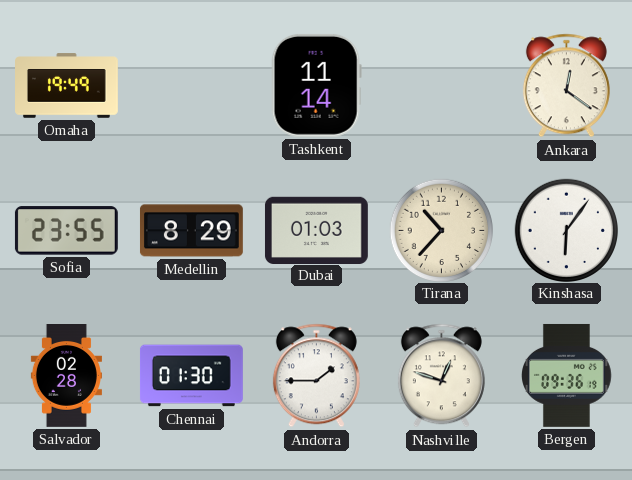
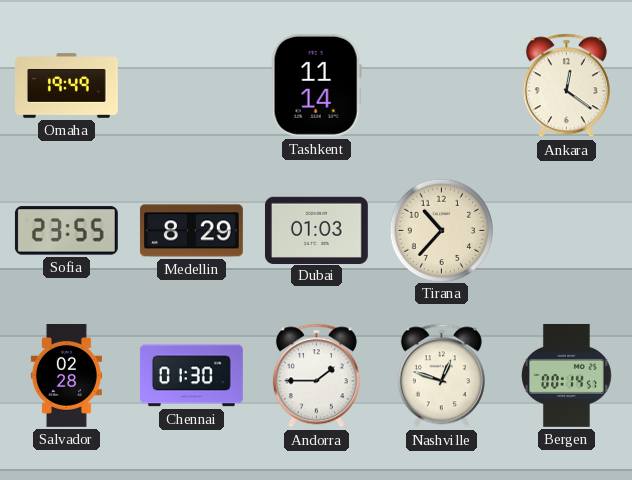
Kinshasa: 6:06 -> none (566, 230)
Bergen: 09:36 -> 00:14 (567, 375)
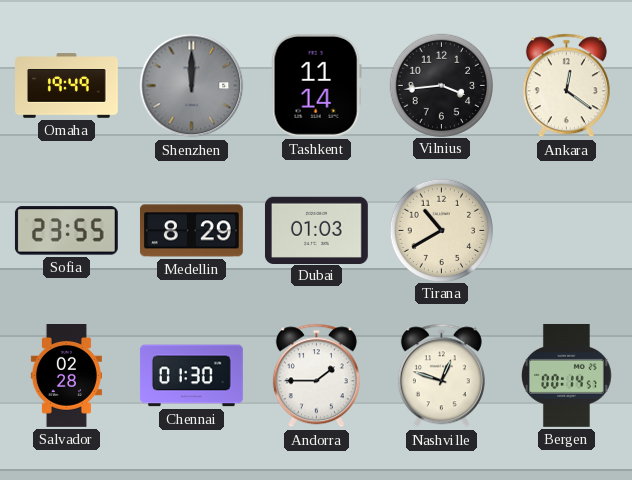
Shenzhen: none -> 12:00 (192, 86)
Vilnius: none -> 3:44 (441, 85)
Tirana: 10:37 -> 10:40 (441, 230)
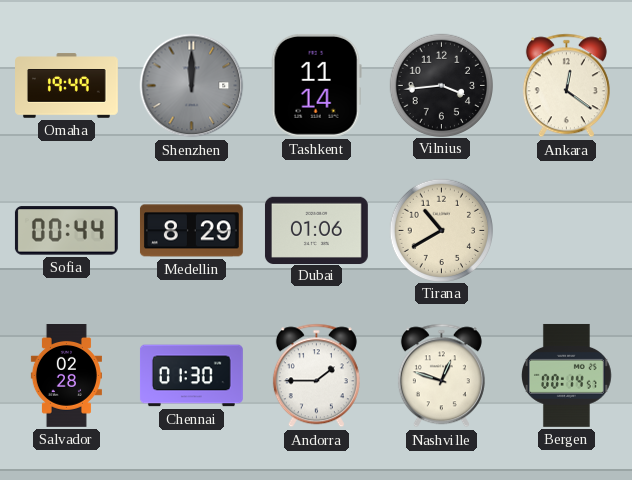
Sofia: 23:55 -> 00:44 (66, 231)
Dubai: 01:03 -> 01:06 (316, 230)
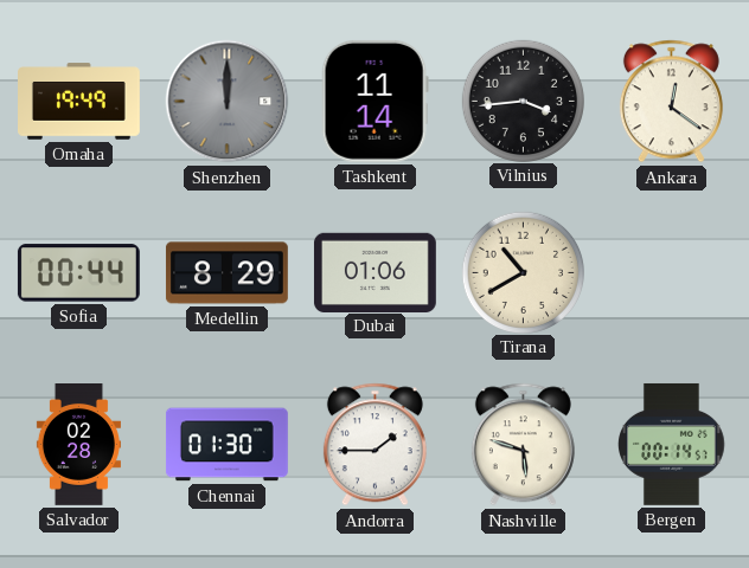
Nashville: 12:48 -> 5:48 (523, 445)
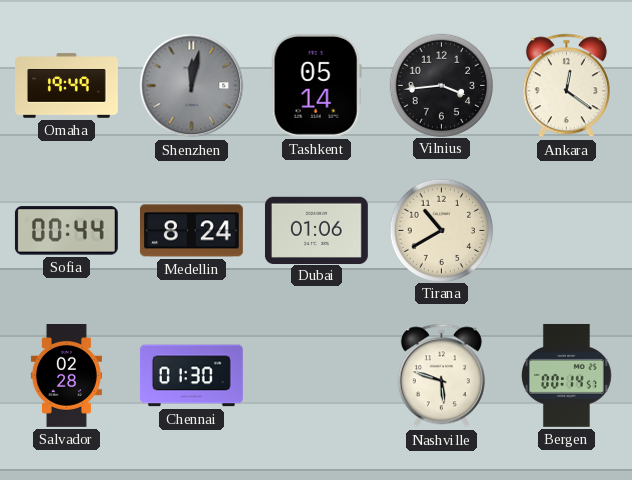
Shenzhen: 12:00 -> 12:02 (192, 86)
Tashkent: 11:14 -> 05:14 (316, 85)
Medellin: 8:29 -> 8:24 (191, 231)
Andorra: 1:45 -> none (375, 445)
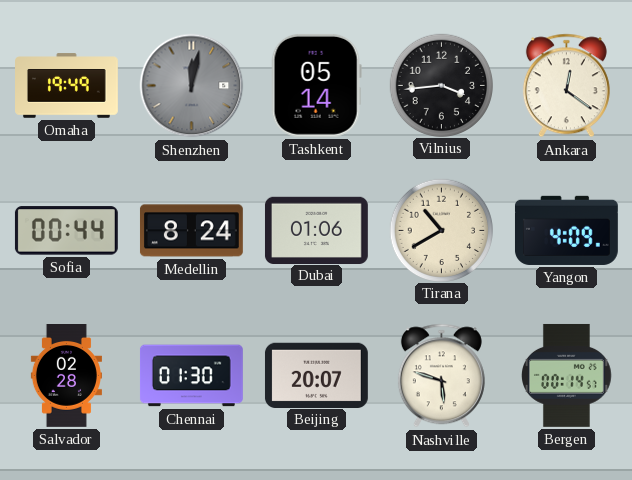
Yangon: none -> 4:09 (566, 230)
Beijing: none -> 20:07 (316, 375)
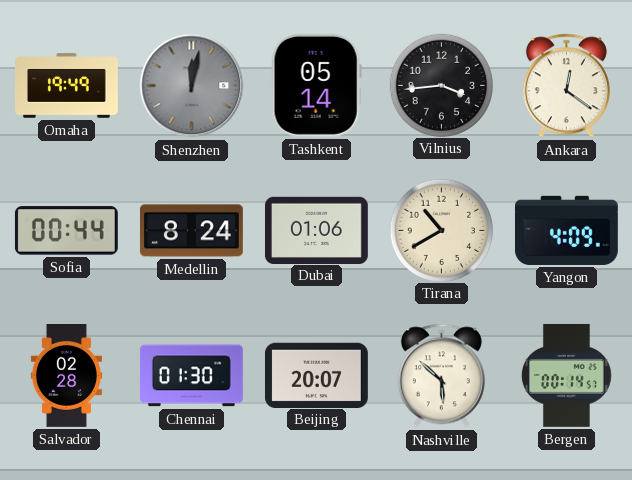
Nashville: 5:48 -> 5:52 (441, 376)
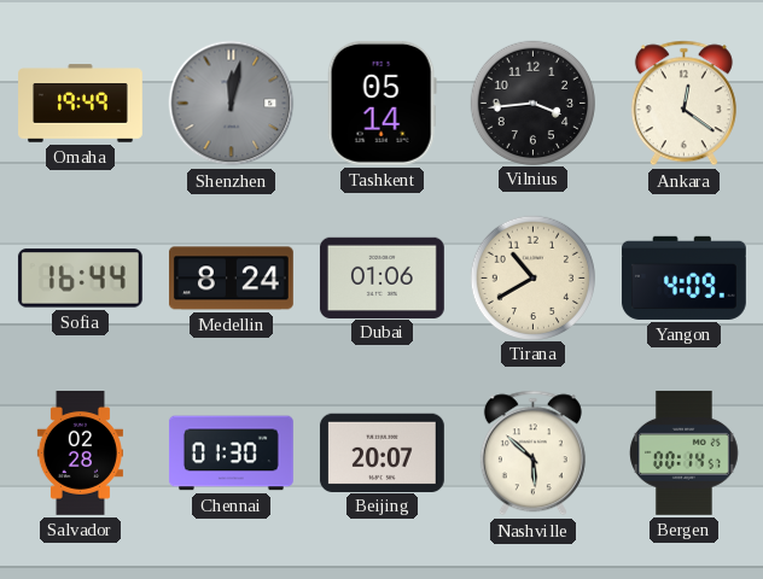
Sofia: 00:44 -> 16:44 (80, 279)
